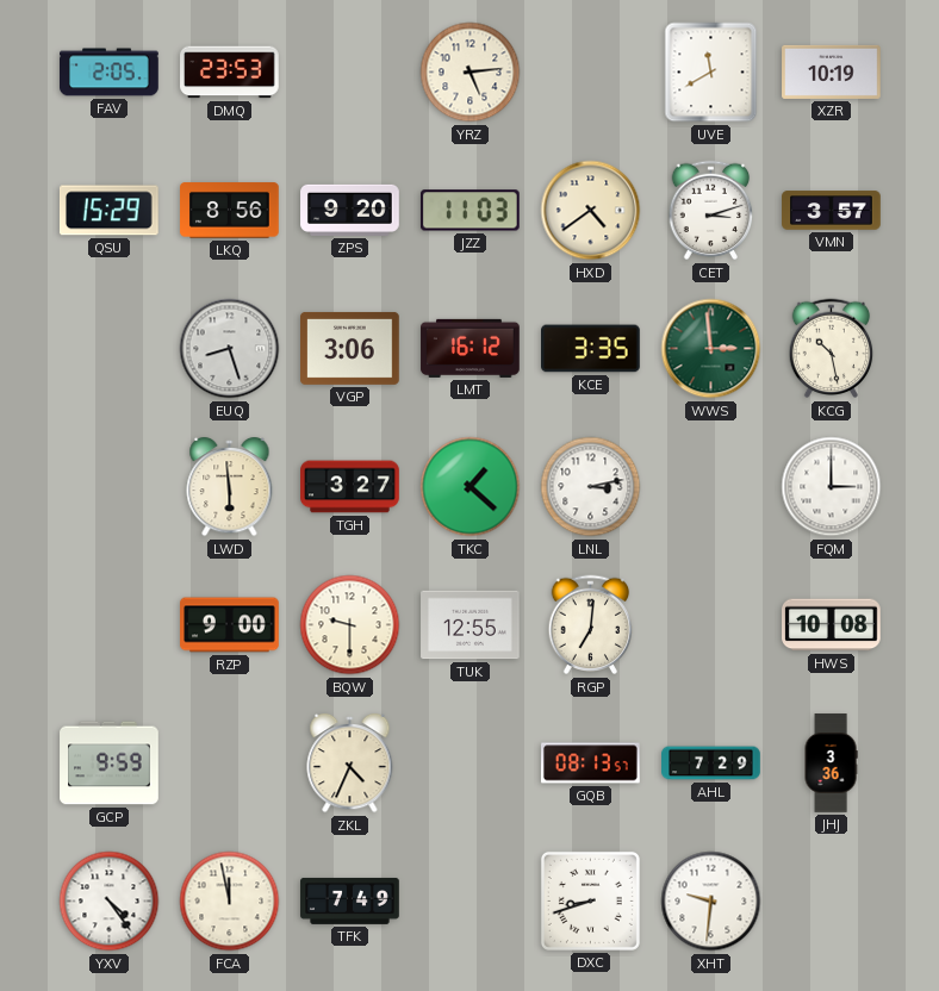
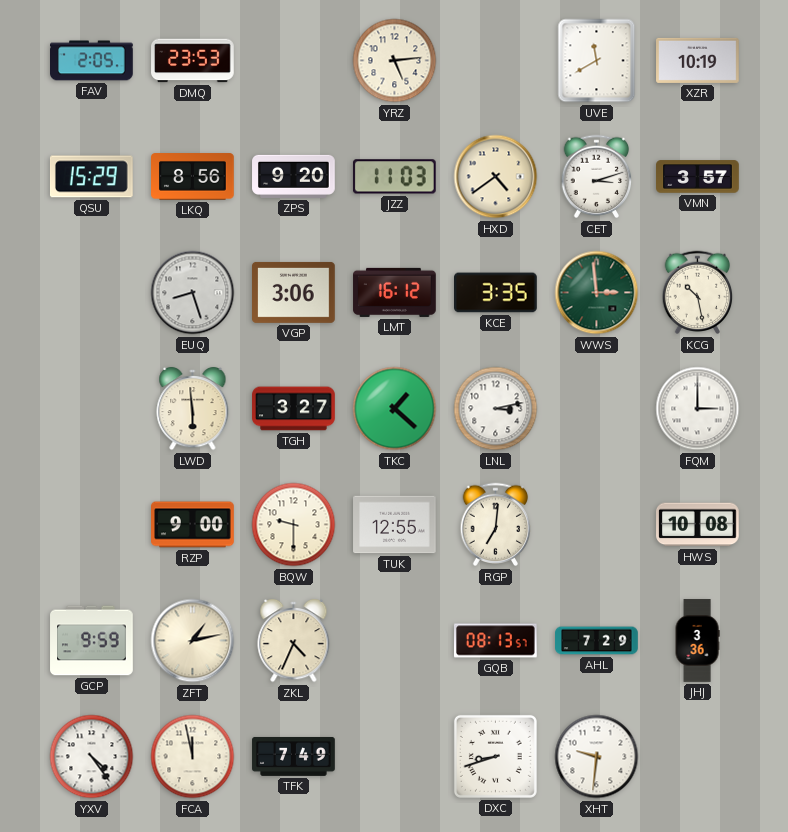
ZFT: none -> 1:13 (193, 641)
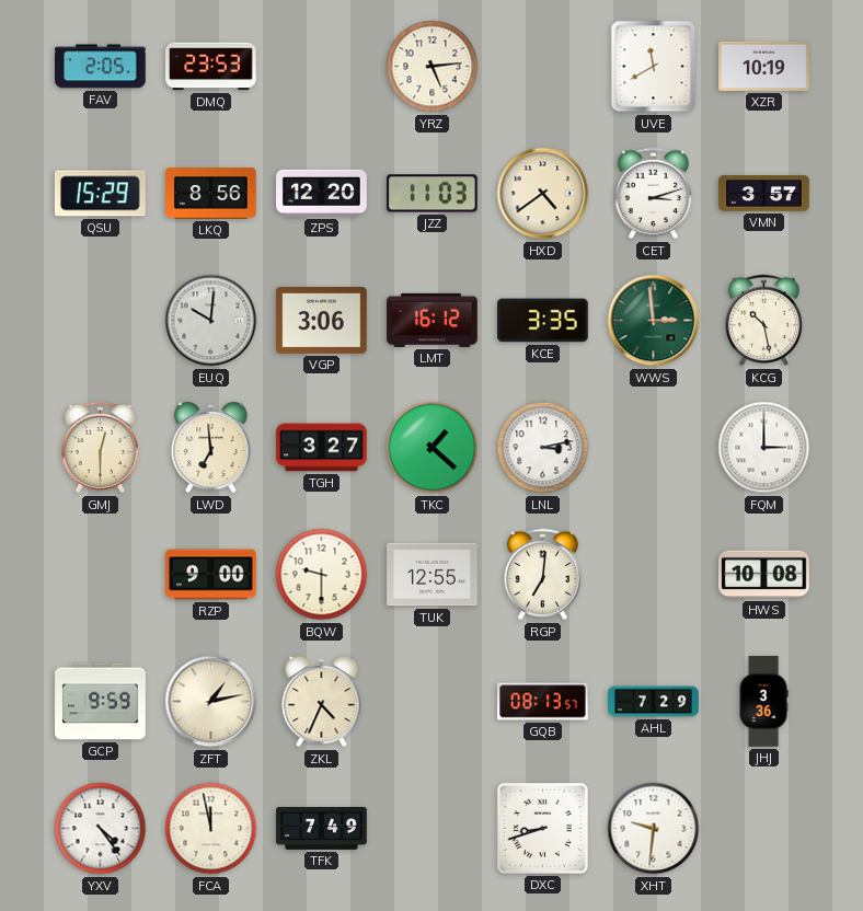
ZPS: 9:20 -> 12:20 (322, 193)
EUQ: 8:27 -> 10:01 (211, 321)
GMJ: none -> 12:30 (101, 448)
LWD: 5:59 -> 6:59 (211, 448)
